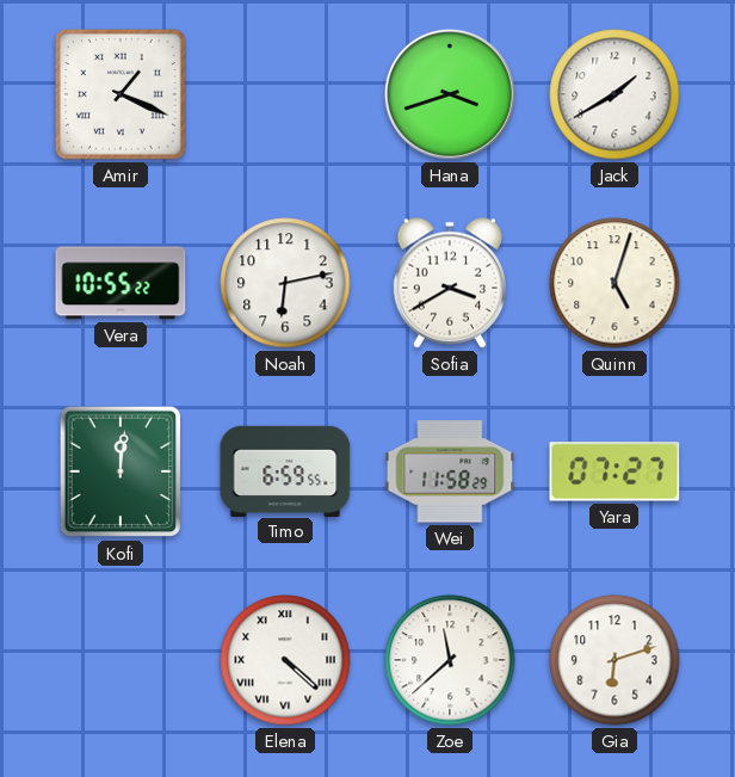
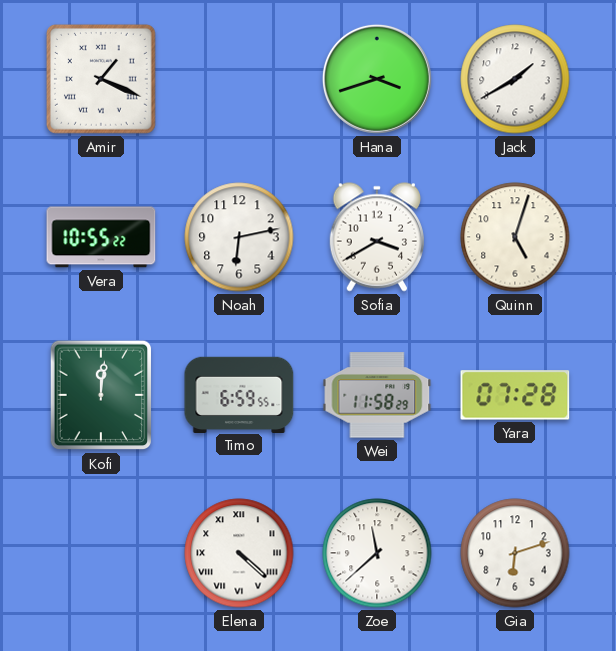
Yara: 07:27 -> 07:28 (515, 395)
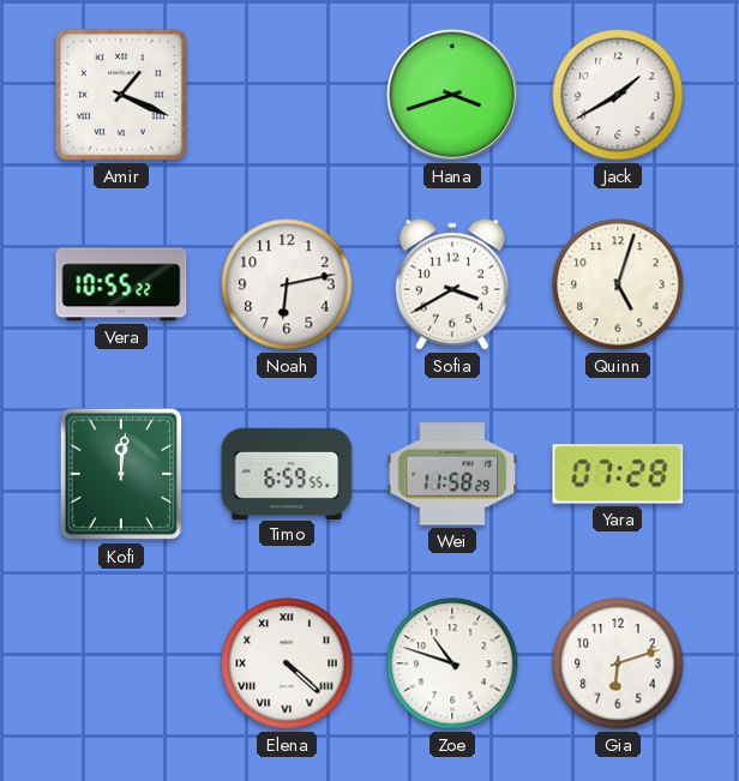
Zoe: 11:38 -> 10:48 (452, 663)
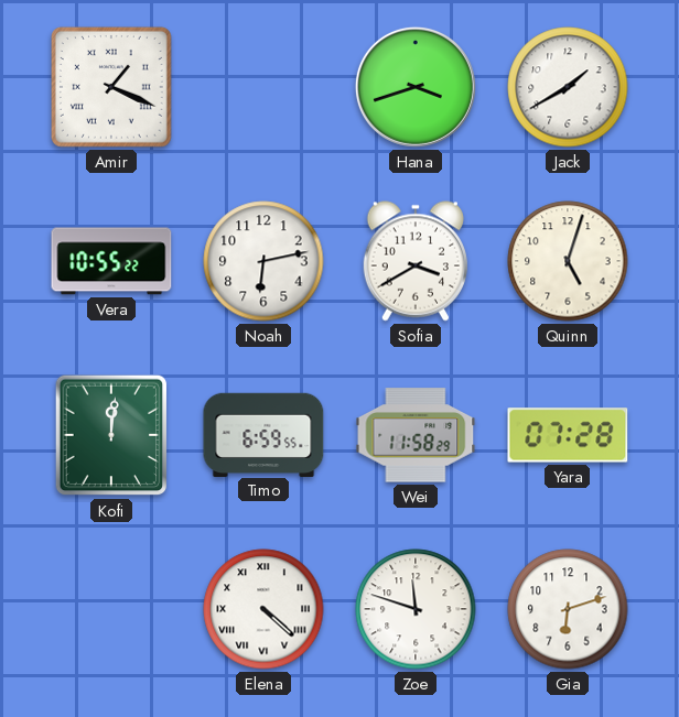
Zoe: 10:48 -> 11:48 (416, 609)
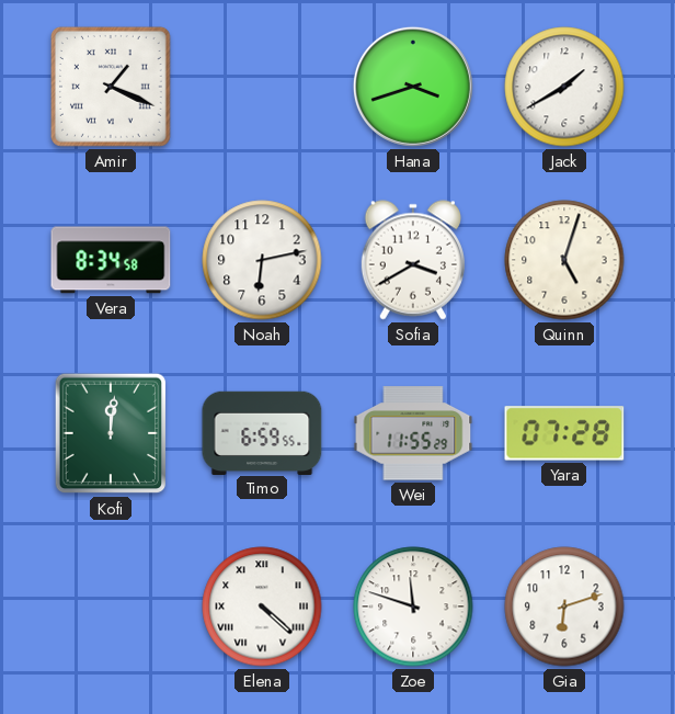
Vera: 10:55 -> 8:34 (111, 260)
Wei: 11:58 -> 11:55 (413, 433)
